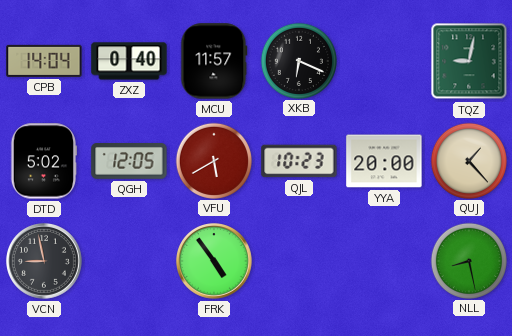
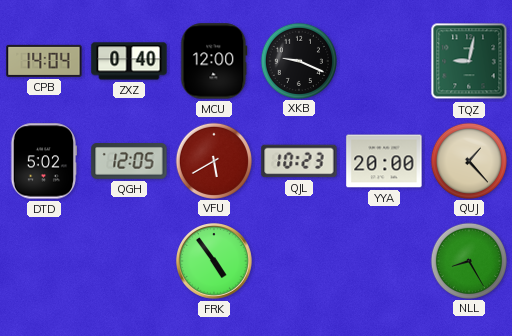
MCU: 11:57 -> 12:00 (214, 61)
XKB: 6:19 -> 9:19 (298, 60)
VCN: 8:58 -> none (45, 262)
NLL: 8:28 -> 8:25 (468, 260)
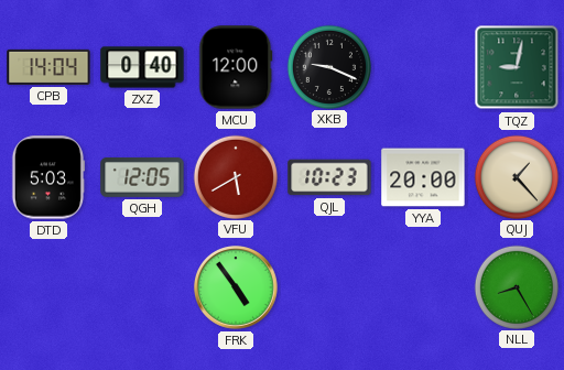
DTD: 5:02 -> 5:03 (48, 177)
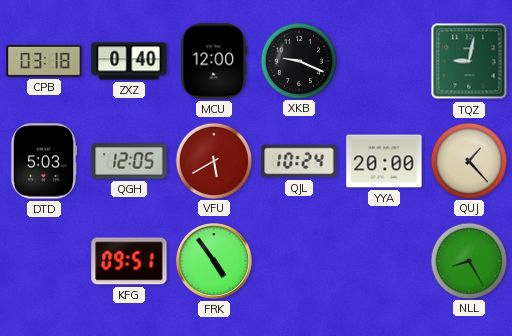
CPB: 14:04 -> 03:18 (44, 61)
QJL: 10:23 -> 10:24 (299, 161)
KFG: none -> 09:51 (129, 261)
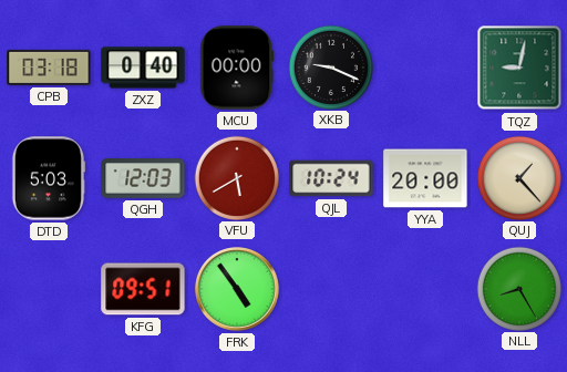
MCU: 12:00 -> 00:00 (237, 68)
QGH: 12:05 -> 12:03 (143, 179)
